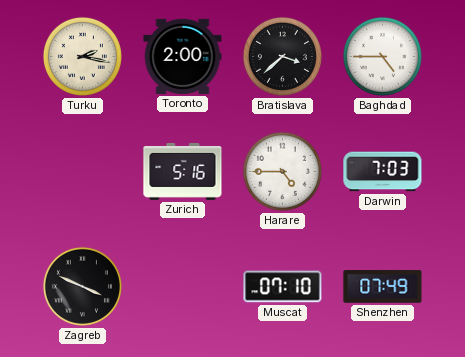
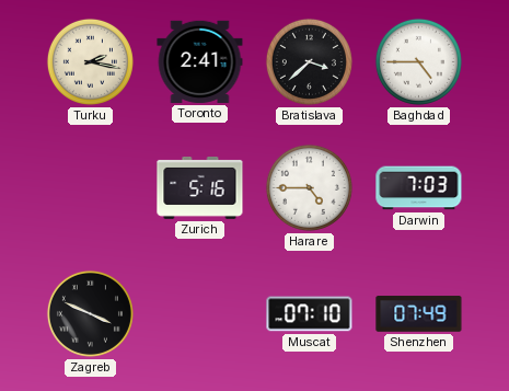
Toronto: 2:00 -> 2:41 (200, 61)
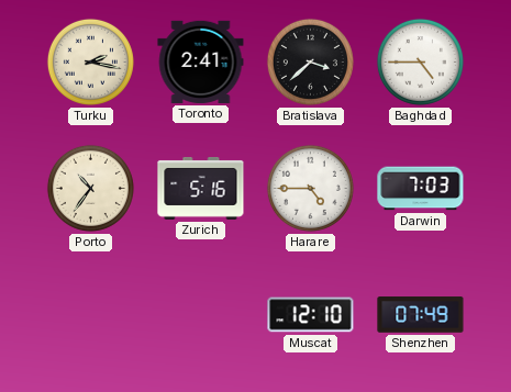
Porto: none -> 10:36 (90, 188)
Zagreb: 3:49 -> none (90, 313)
Muscat: 07:10 -> 12:10 (311, 315)
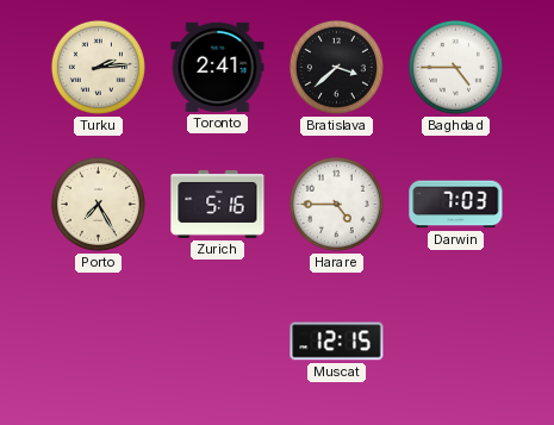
Turku: 2:17 -> 2:14 (98, 67)
Porto: 10:36 -> 7:25 (98, 204)
Muscat: 12:10 -> 12:15 (337, 342)
Shenzhen: 07:49 -> none (421, 315)
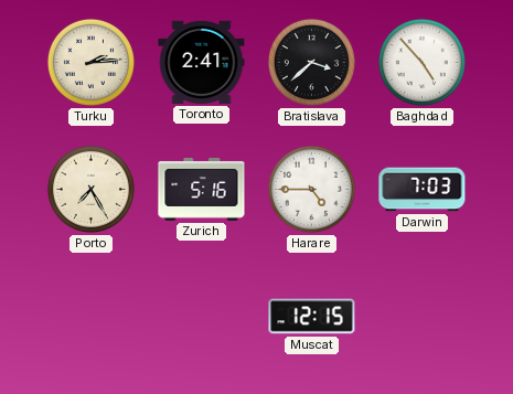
Baghdad: 4:45 -> 4:53 (421, 62)
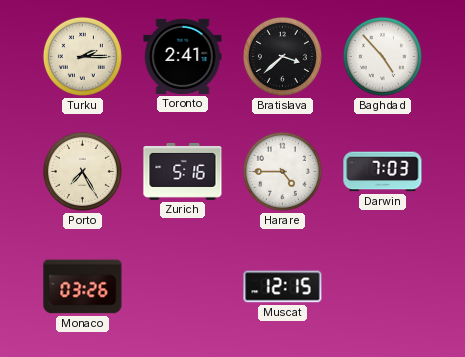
Turku: 2:14 -> 2:15 (82, 56)
Monaco: none -> 03:26 (83, 287)
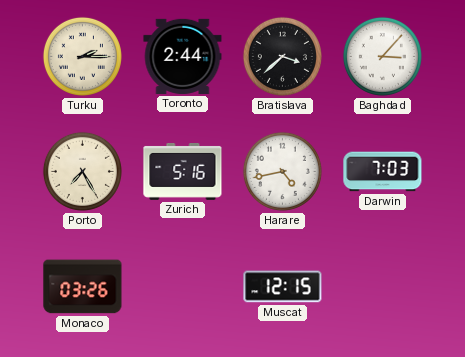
Toronto: 2:41 -> 2:44 (183, 56)
Baghdad: 4:53 -> 3:07 (382, 56)
Harare: 4:45 -> 4:43 (282, 171)
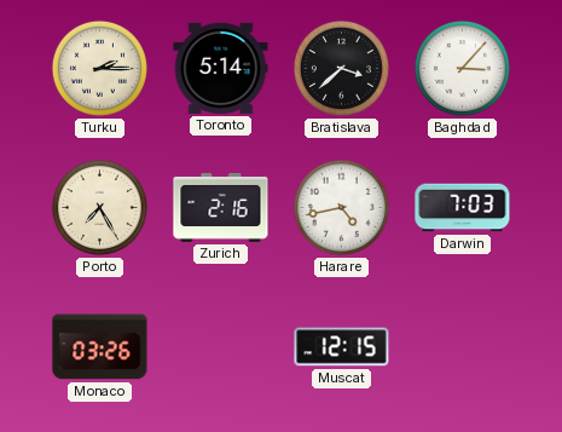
Toronto: 2:44 -> 5:14 (221, 68)
Zurich: 5:16 -> 2:16 (221, 208)
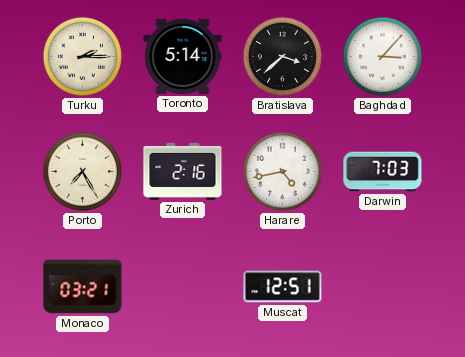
Monaco: 03:26 -> 03:21 (83, 287)
Muscat: 12:15 -> 12:51 (283, 287)
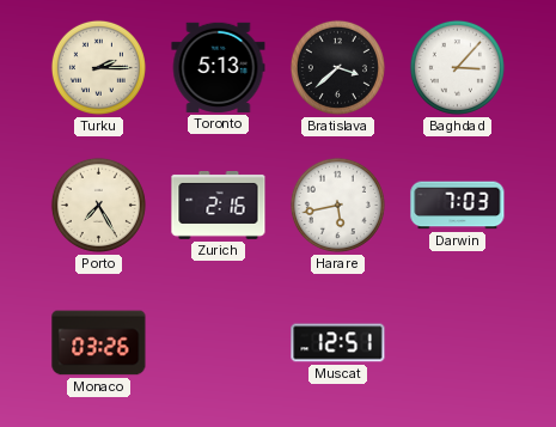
Toronto: 5:14 -> 5:13 (219, 67)
Harare: 4:43 -> 5:43 (337, 205)
Monaco: 03:21 -> 03:26 (99, 343)
